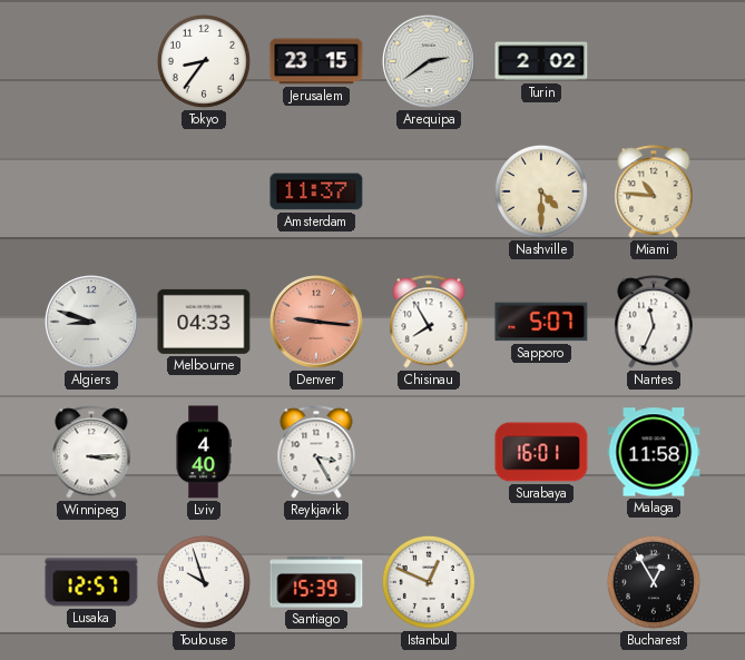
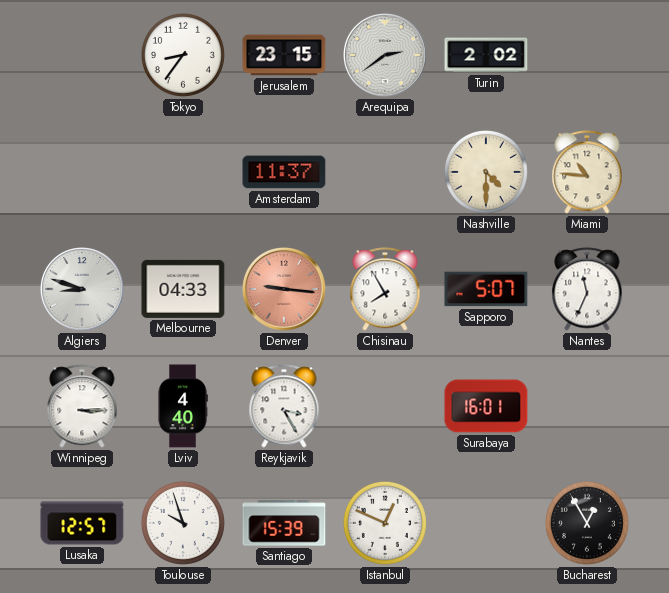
Malaga: 11:58 -> none (654, 452)
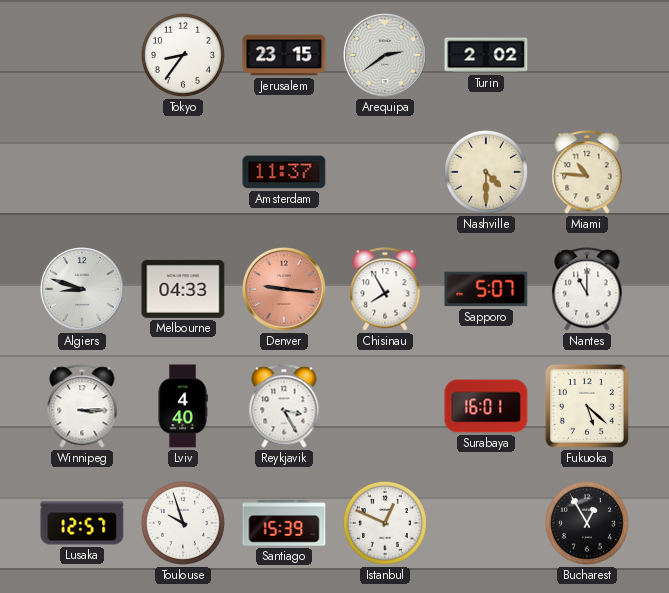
Nantes: 11:34 -> 11:00 (587, 289)
Fukuoka: none -> 5:22 (587, 406)
